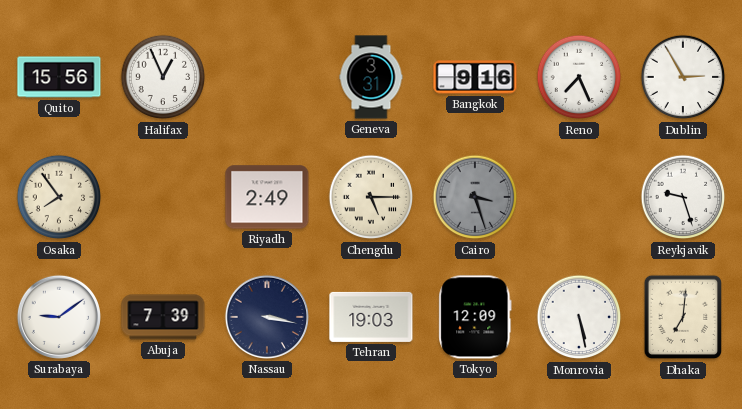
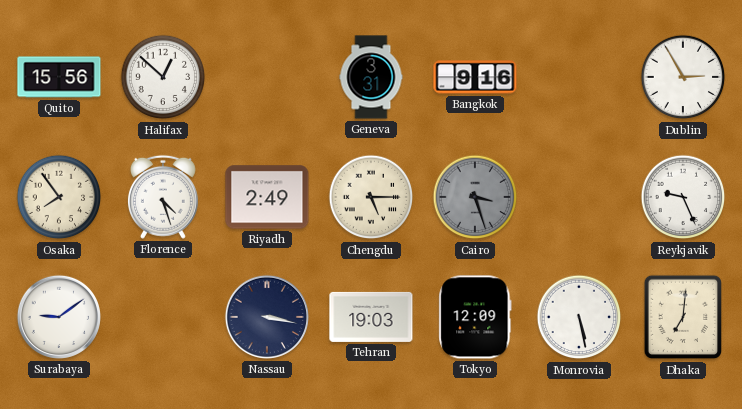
Halifax: 12:56 -> 12:52 (163, 77)
Reno: 7:26 -> none (579, 77)
Florence: none -> 4:27 (163, 197)
Reykjavik: 9:27 -> 9:26 (683, 197)
Abuja: 7:39 -> none (163, 317)
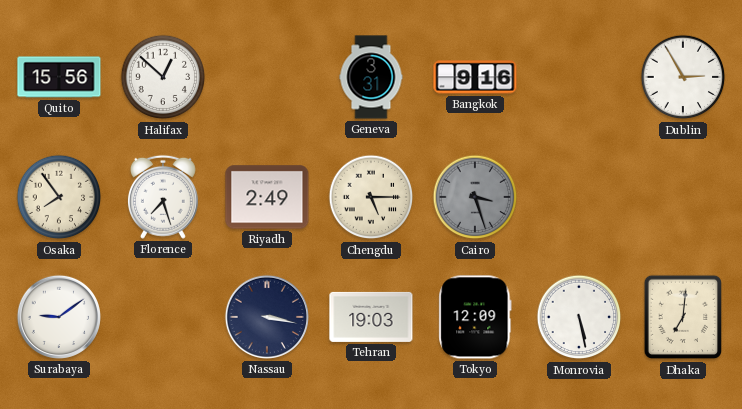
Florence: 4:27 -> 7:27 (163, 197)
Reykjavik: 9:26 -> none (683, 197)
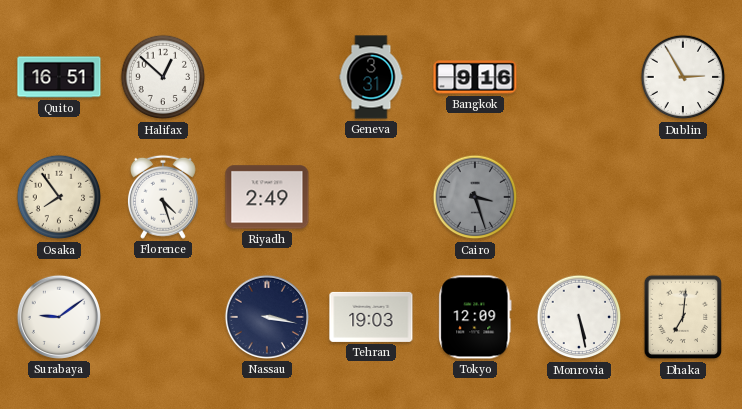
Quito: 15:56 -> 16:51 (59, 77)
Florence: 7:27 -> 4:27 (163, 197)
Chengdu: 5:15 -> none (371, 197)
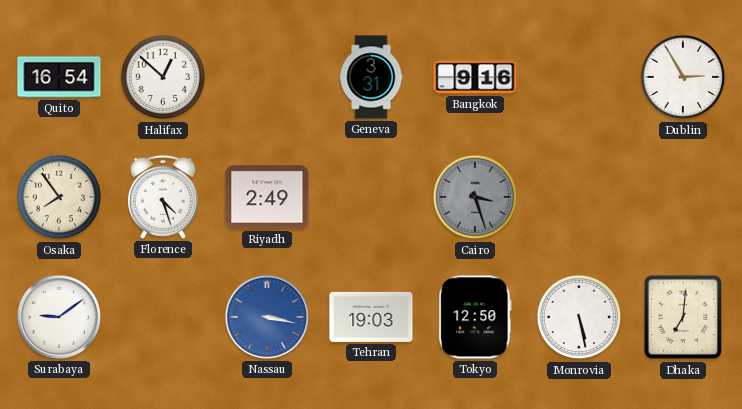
Quito: 16:51 -> 16:54 (59, 77)
Nassau dial: navy -> blue (267, 317)
Tokyo: 12:09 -> 12:50 (475, 317)
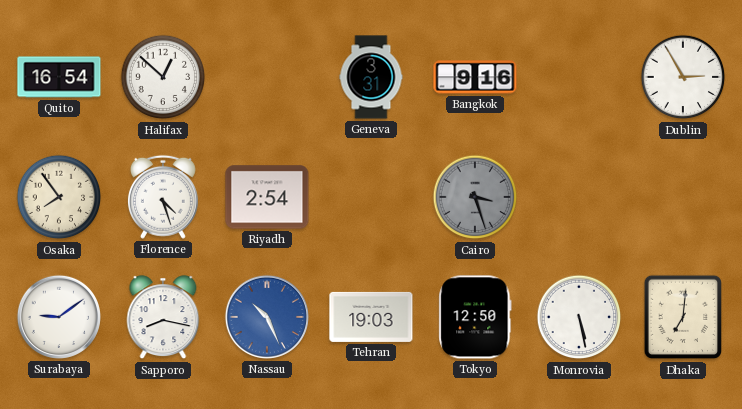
Riyadh: 2:49 -> 2:54 (267, 197)
Sapporo: none -> 8:17 (163, 318)
Nassau: 3:17 -> 10:26 (267, 317)
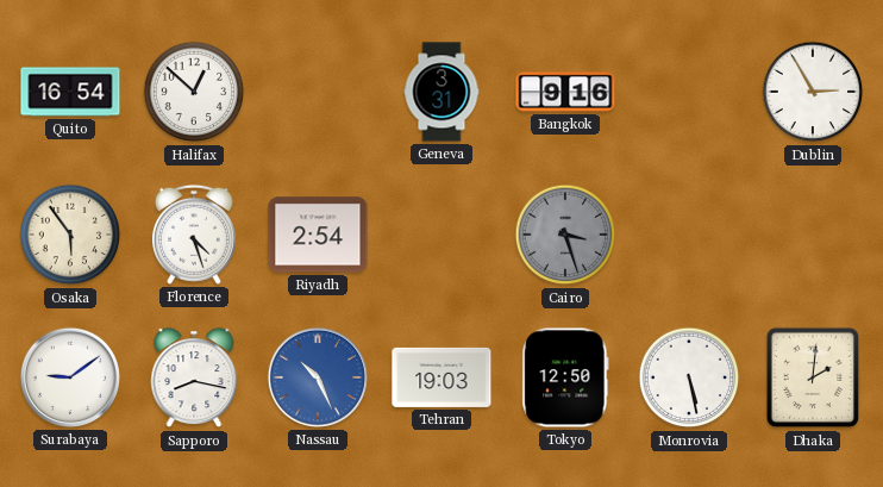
Osaka: 7:54 -> 5:54 (70, 235)
Dhaka: 7:01 -> 2:01 (812, 377)
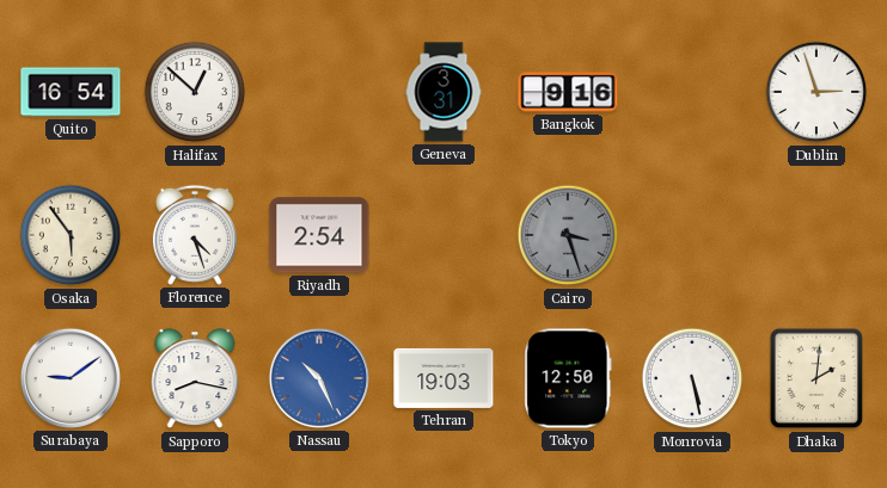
Dublin: 2:55 -> 2:57 (816, 92)
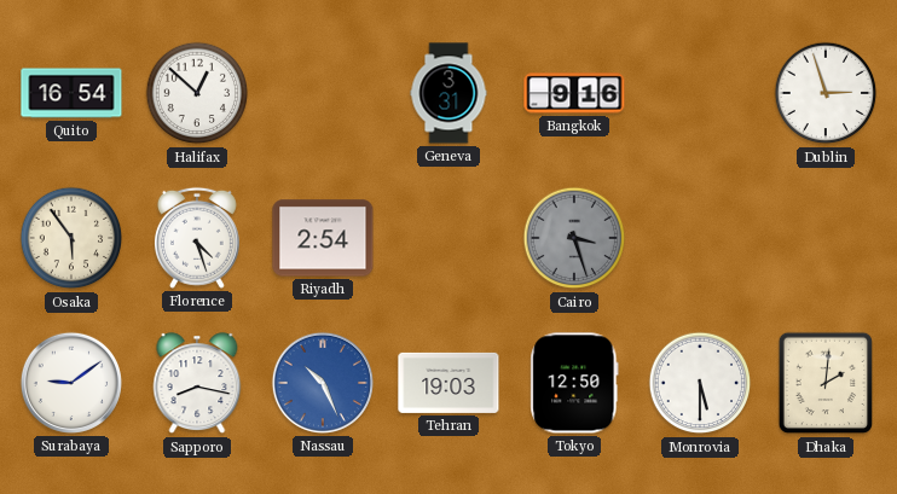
Monrovia: 5:28 -> 5:30 (700, 383)
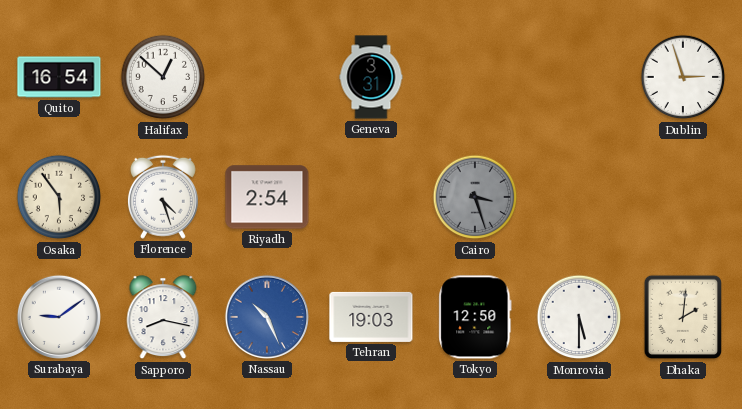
Bangkok: 9:16 -> none (574, 93)
